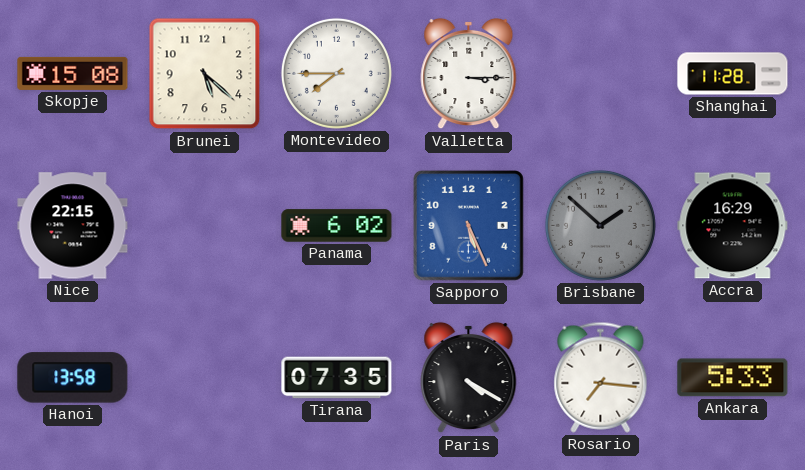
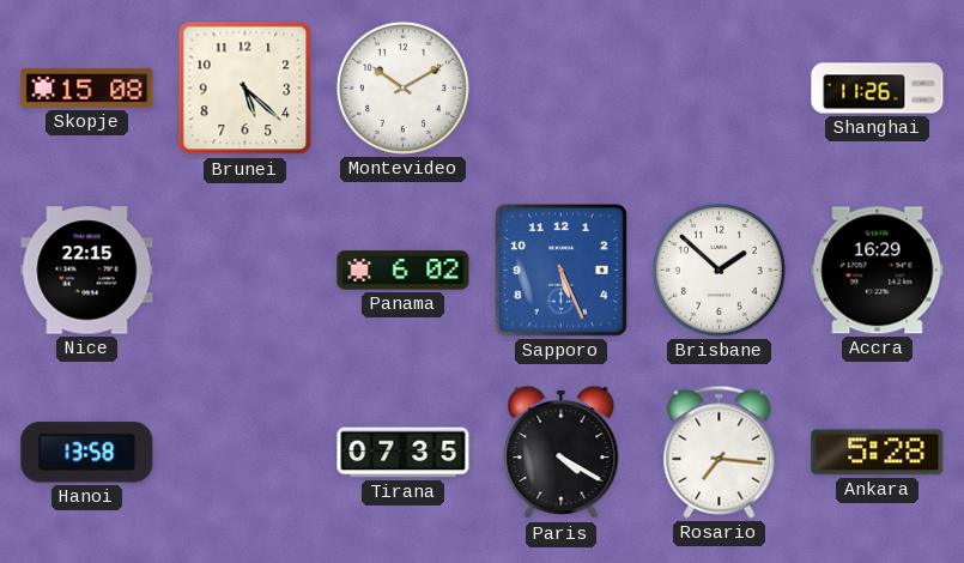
Montevideo: 7:45 -> 10:10 (402, 87)
Valletta: 3:15 -> none (469, 74)
Shanghai: 11:28 -> 11:26 (878, 89)
Brisbane dial: grey -> white (719, 270)
Ankara: 5:33 -> 5:28 (878, 453)
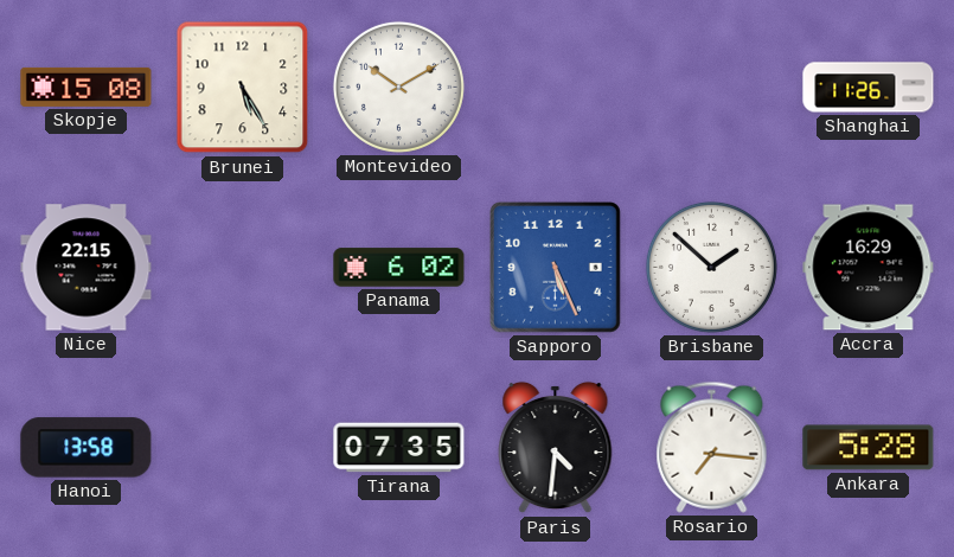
Brunei: 5:22 -> 5:25 (243, 88)
Paris: 4:20 -> 4:31 (556, 448)
